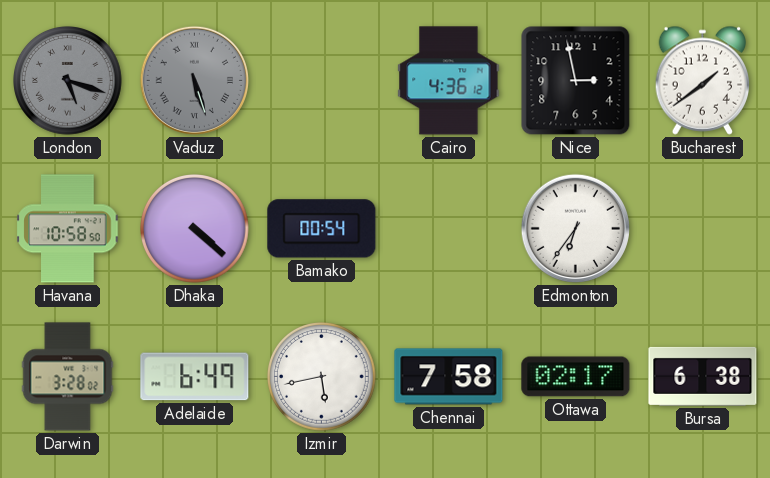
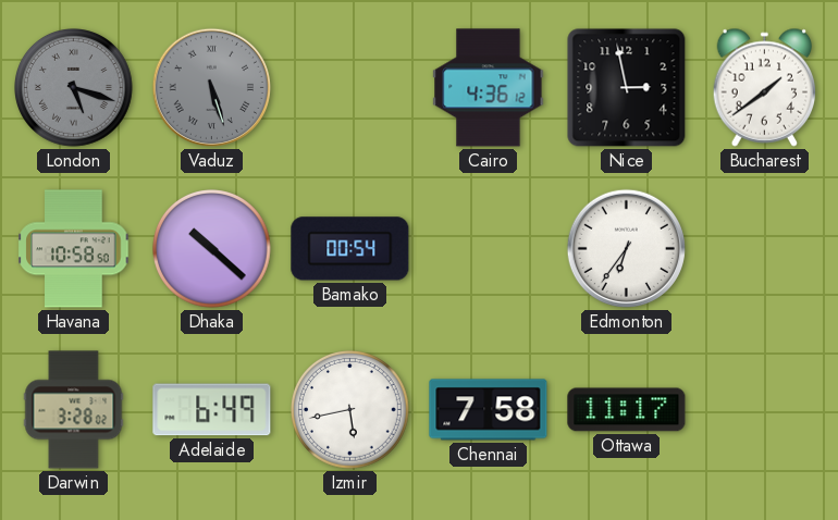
Dhaka: 4:22 -> 10:22 (212, 249)
Ottawa: 02:17 -> 11:17 (627, 410)
Bursa: 6:38 -> none (703, 376)
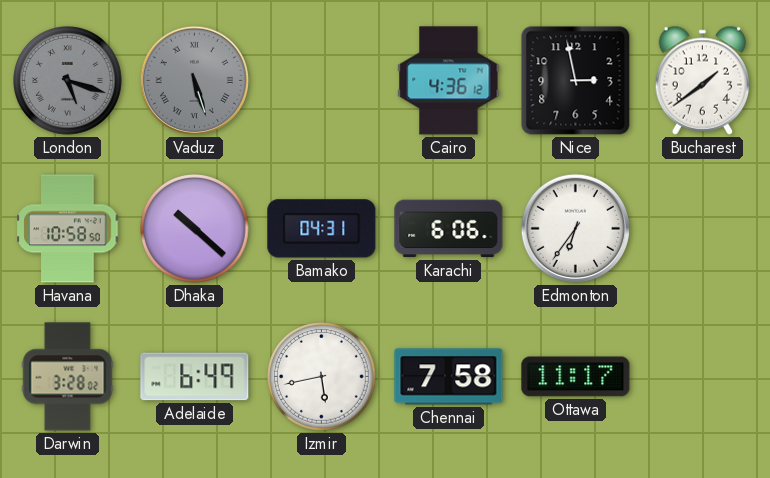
Bamako: 00:54 -> 04:31 (322, 229)
Karachi: none -> 6:06 (449, 229)
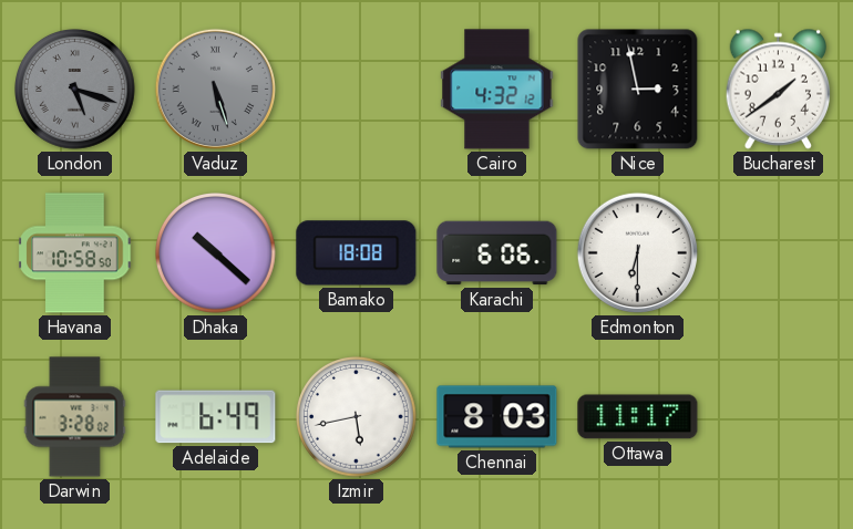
Cairo: 4:36 -> 4:32 (497, 90)
Bamako: 04:31 -> 18:08 (357, 253)
Edmonton: 6:36 -> 6:30 (637, 252)
Chennai: 7:58 -> 8:03 (497, 417)
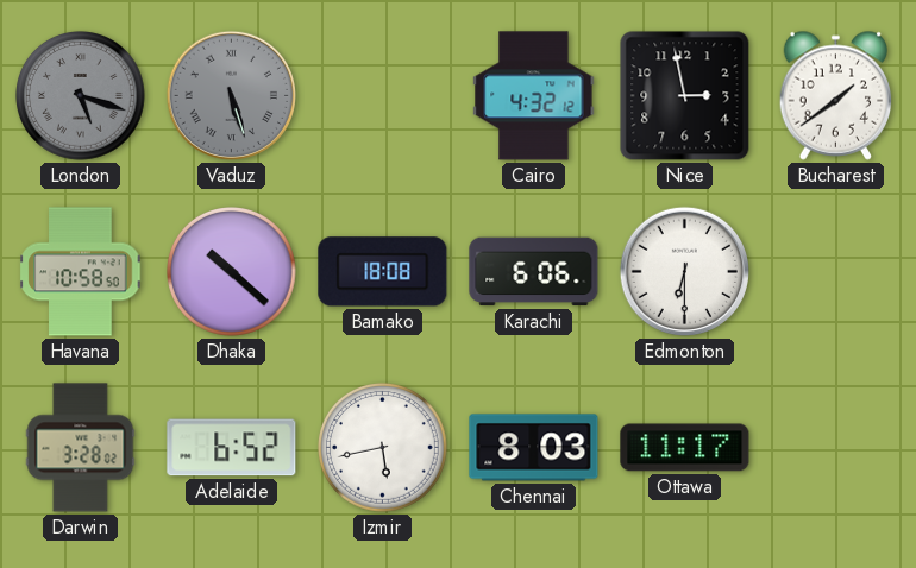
Adelaide: 6:49 -> 6:52 (232, 448)
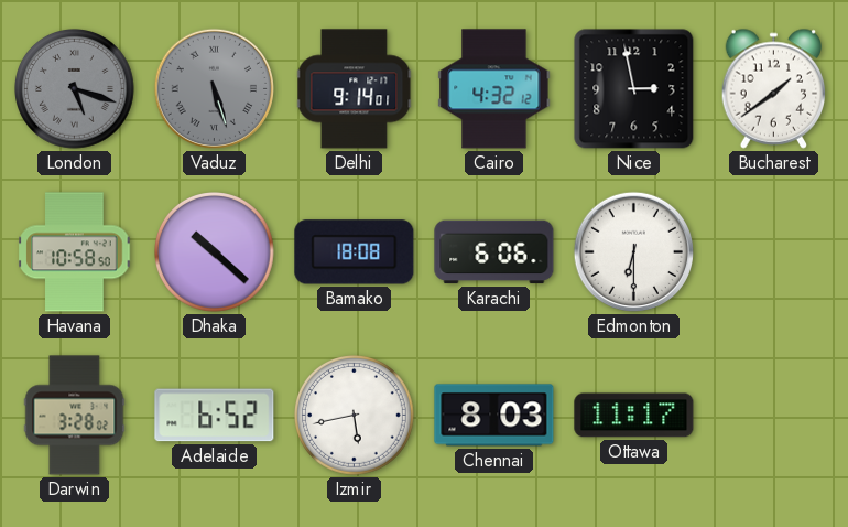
Delhi: none -> 9:14 (355, 89)
